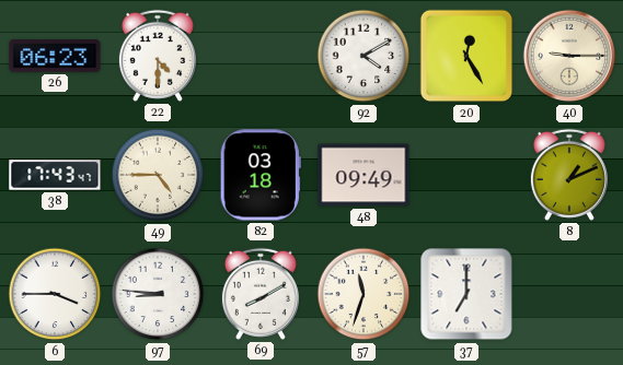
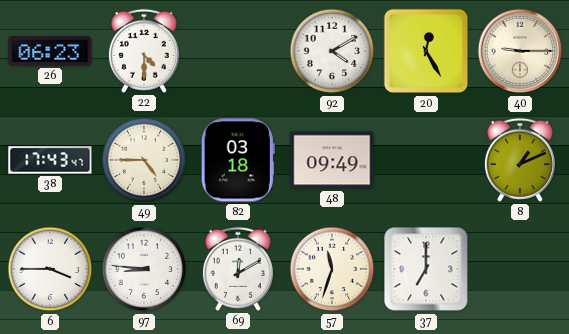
69: 8:10 -> 12:10 (238, 269)
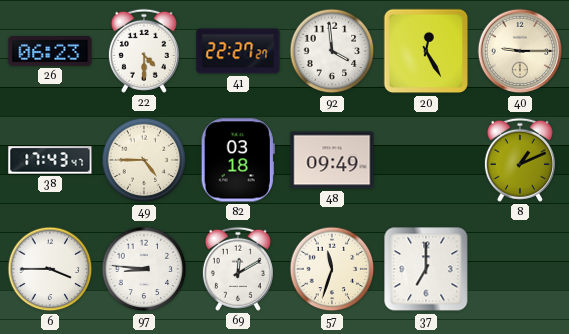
41: none -> 22:27 (238, 51)
92: 4:10 -> 3:59 (332, 51)
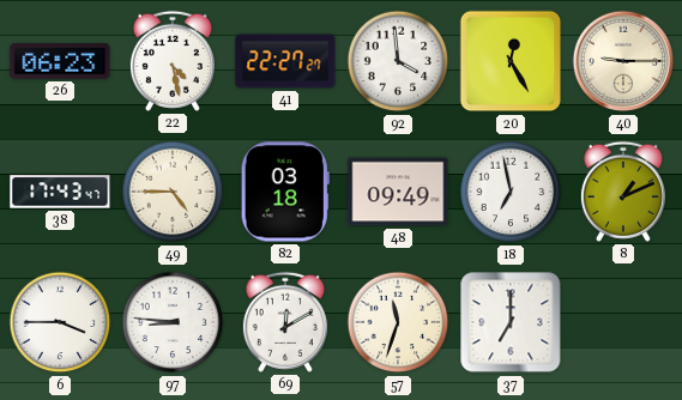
22: 4:30 -> 4:28 (173, 61)
18: none -> 6:58 (511, 192)
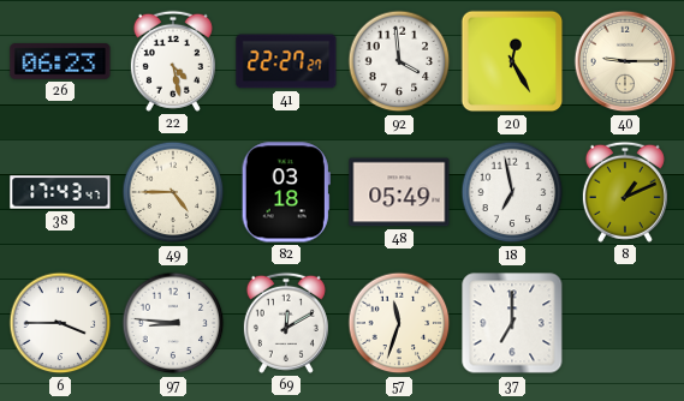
48: 09:49 -> 05:49 (399, 192)
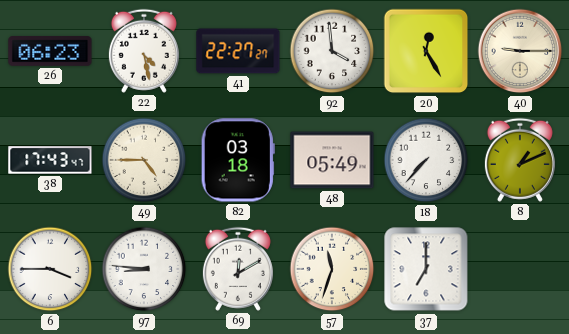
18: 6:58 -> 7:37 (426, 160)
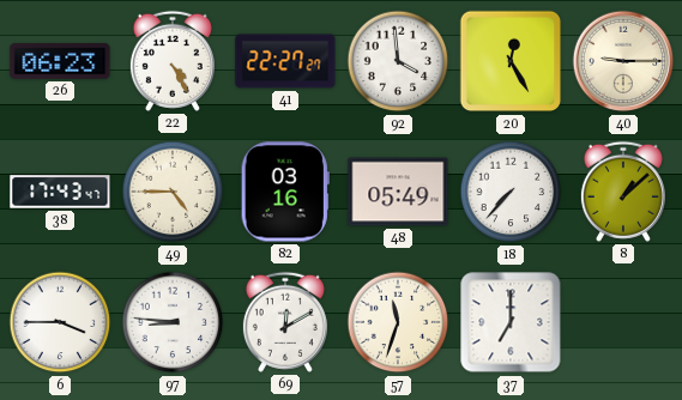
22: 4:28 -> 4:25 (173, 61)
82: 03:18 -> 03:16 (285, 192)
8: 1:11 -> 1:08 (623, 192)
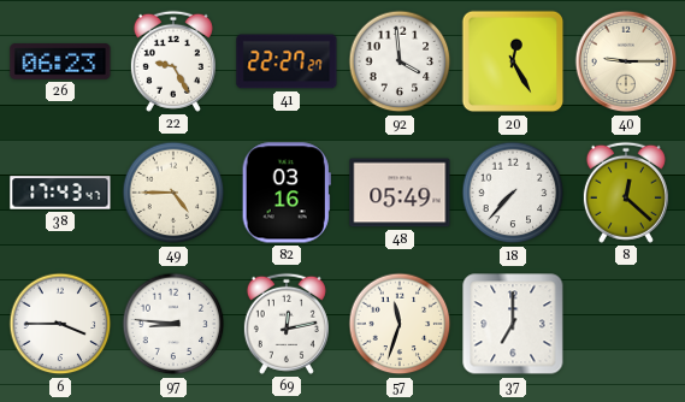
22: 4:25 -> 9:25 (173, 61)
8: 1:08 -> 12:22 (626, 193)
69: 12:10 -> 12:13 (287, 324)
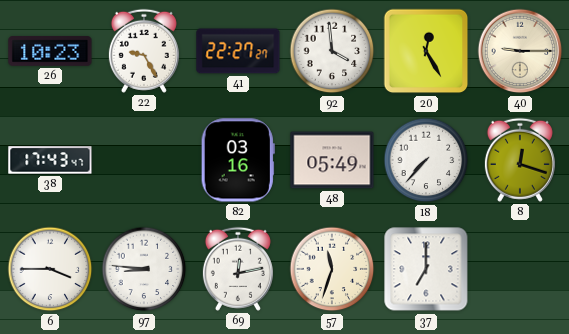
26: 06:23 -> 10:23 (50, 51)
49: 4:45 -> none (173, 193)
8: 12:22 -> 12:18 (520, 160)
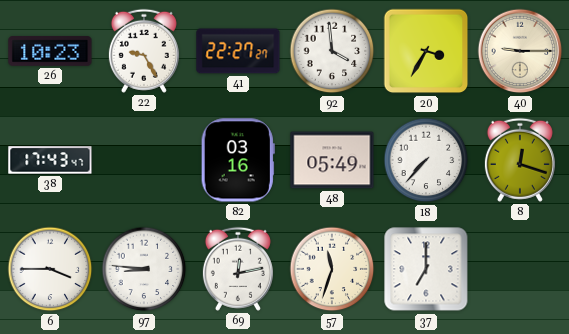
20: 12:25 -> 3:35 (426, 51)
